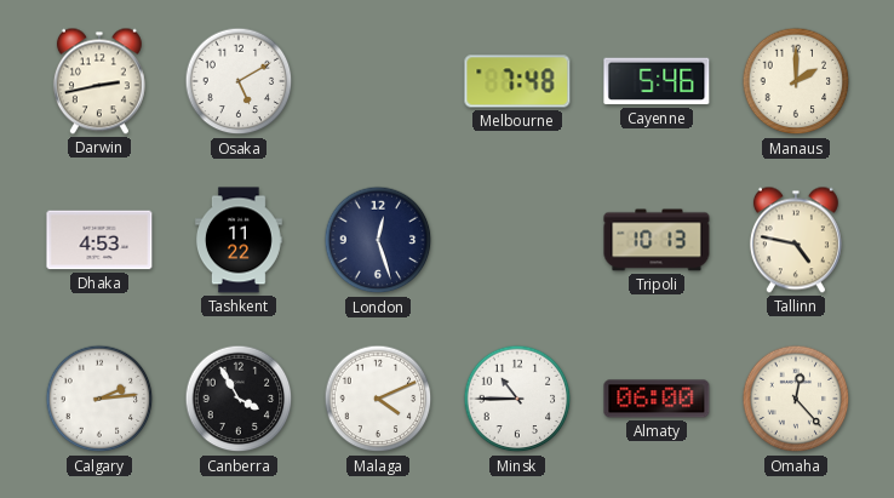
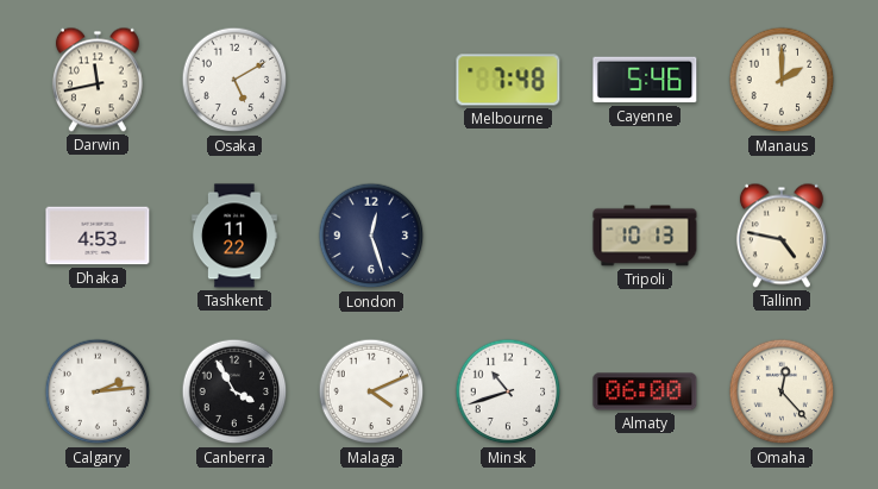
Darwin: 2:43 -> 11:43 (98, 80)
Minsk: 10:45 -> 10:42 (508, 391)
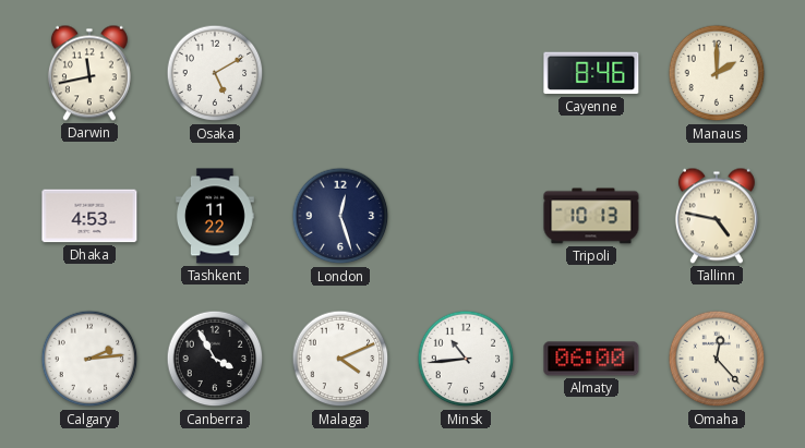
Melbourne: 7:48 -> none (508, 80)
Cayenne: 5:46 -> 8:46 (591, 73)
Minsk: 10:42 -> 10:44 (466, 359)
